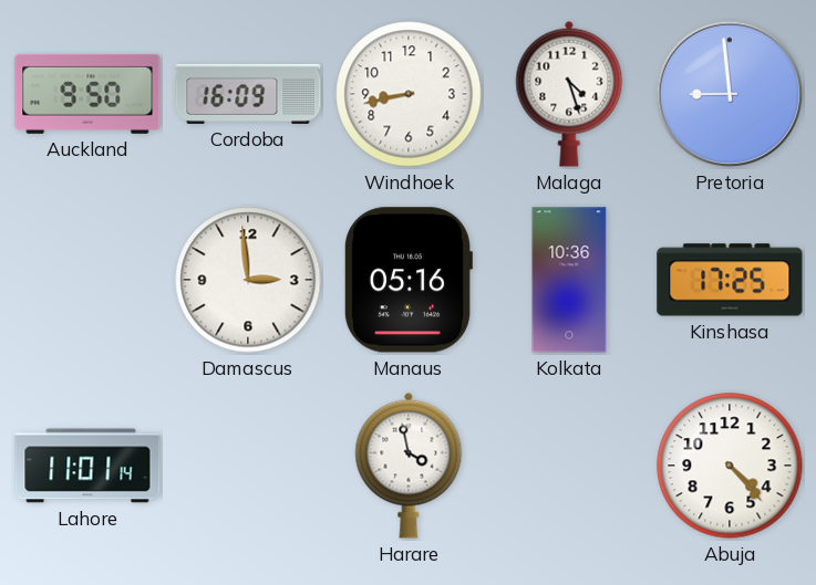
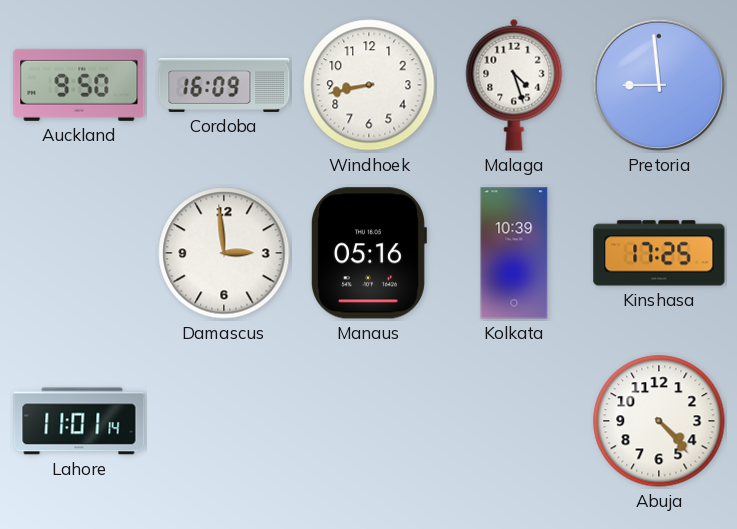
Kolkata: 10:36 -> 10:39 (514, 253)
Harare: 3:58 -> none (409, 466)
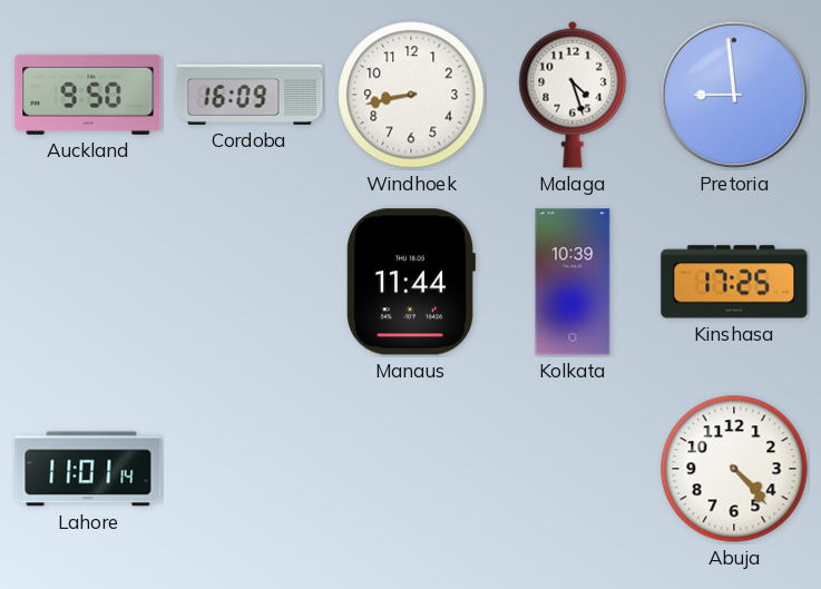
Damascus: 2:59 -> none (224, 253)
Manaus: 05:16 -> 11:44 (410, 282)
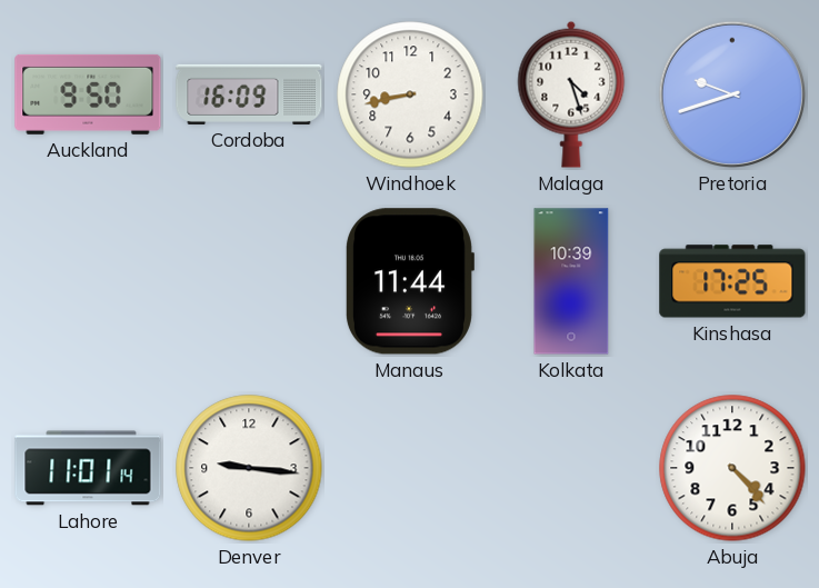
Pretoria: 8:59 -> 9:42 (732, 94)
Denver: none -> 9:16 (249, 468)
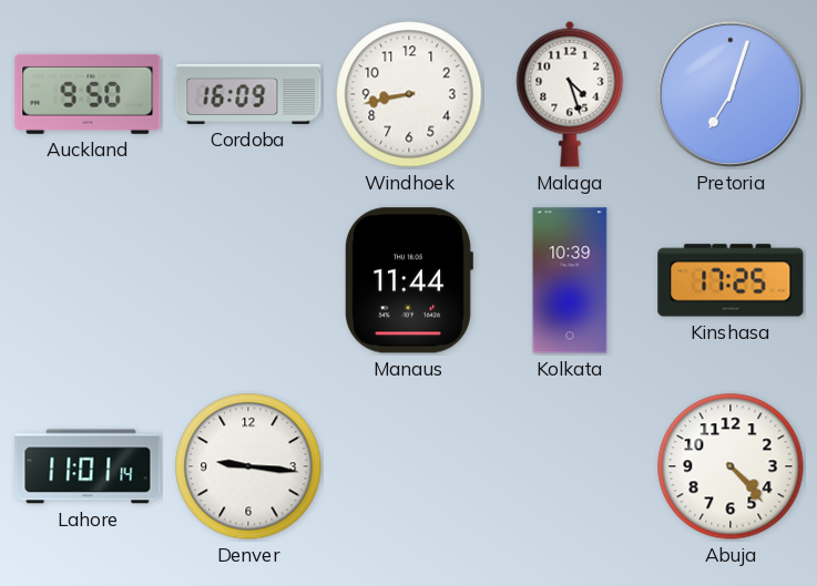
Pretoria: 9:42 -> 7:03 (731, 94)
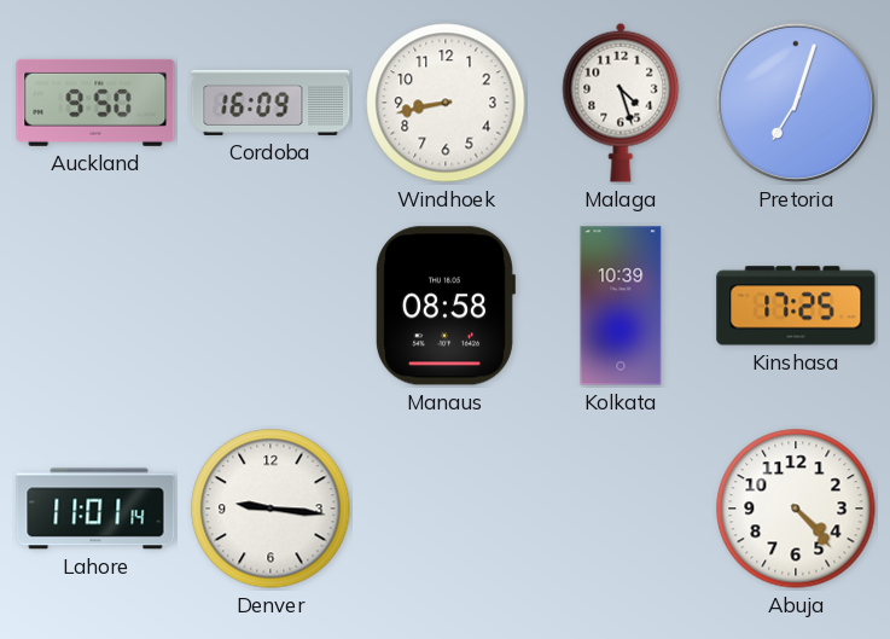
Manaus: 11:44 -> 08:58 (444, 306)
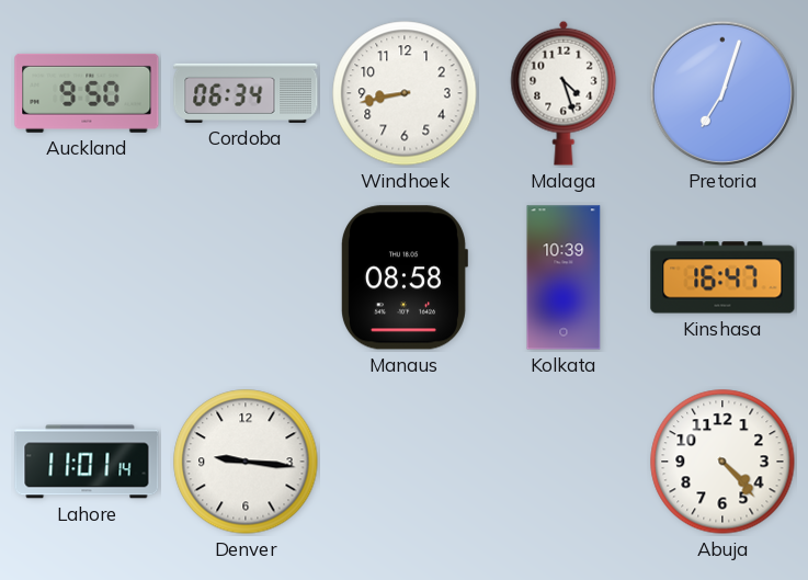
Cordoba: 16:09 -> 06:34 (246, 93)
Kinshasa: 17:25 -> 16:47 (722, 277)
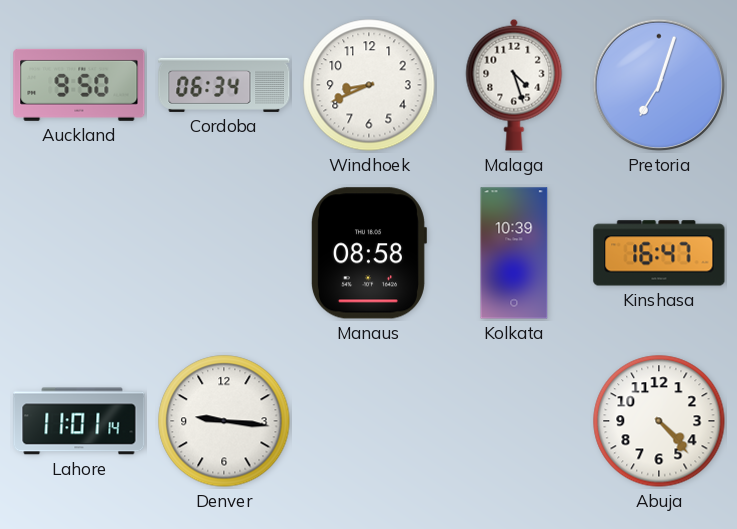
Windhoek: 8:43 -> 8:41 (369, 85)
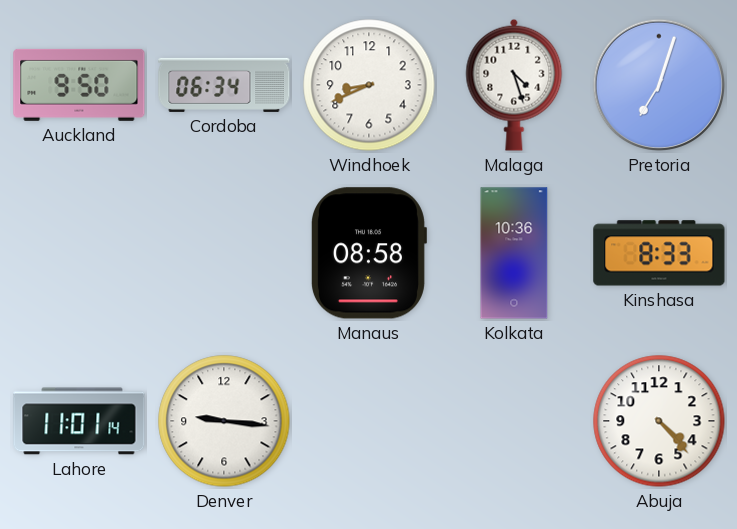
Kolkata: 10:39 -> 10:36 (514, 253)
Kinshasa: 16:47 -> 8:33 (659, 253)
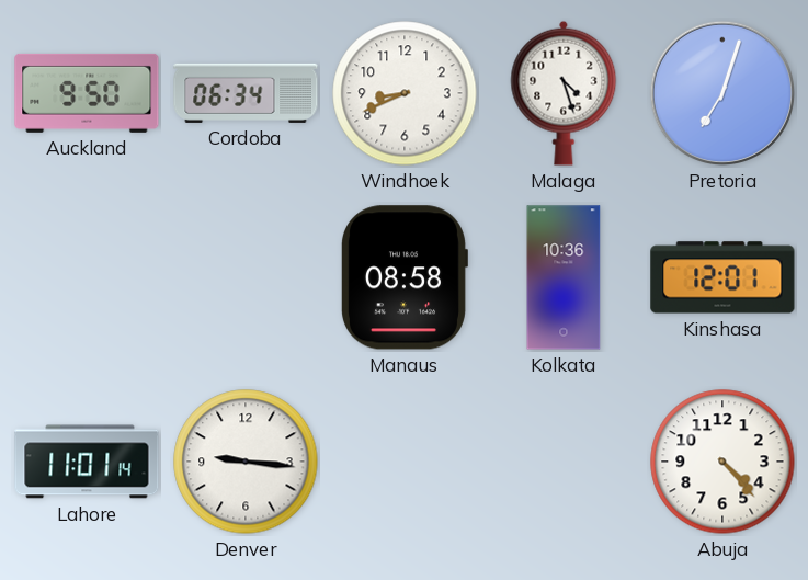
Kinshasa: 8:33 -> 12:01 (722, 277)
